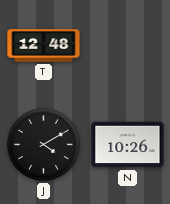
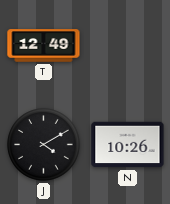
T: 12:48 -> 12:49 (44, 46)
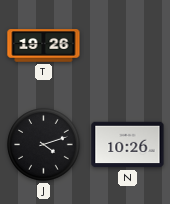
T: 12:49 -> 19:26 (44, 46)
J: 4:10 -> 4:12 (44, 145)
